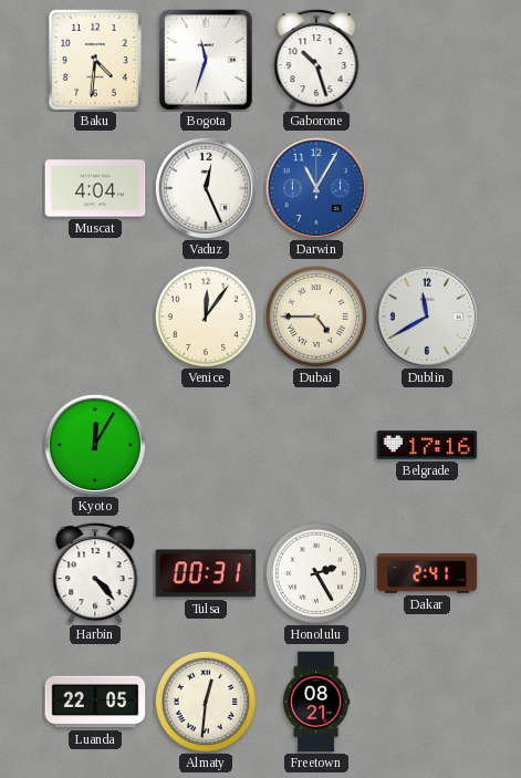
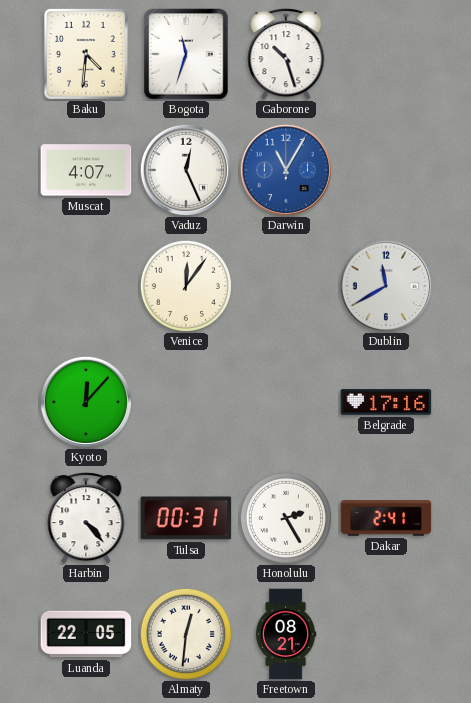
Muscat: 4:04 -> 4:07 (86, 170)
Dubai: 4:45 -> none (316, 317)
Kyoto: 12:05 -> 12:07 (86, 402)
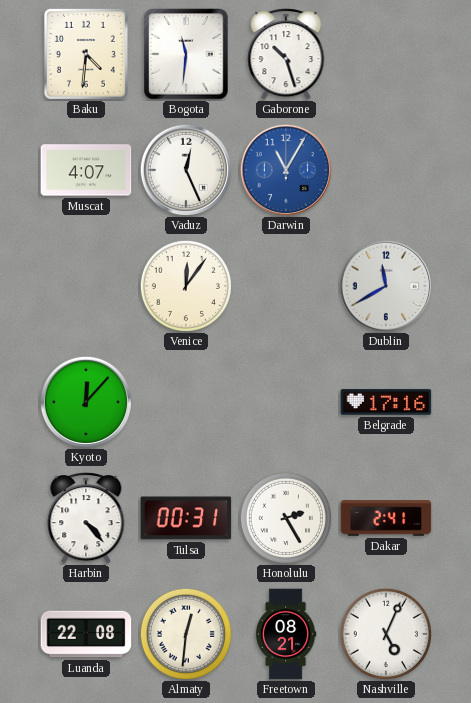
Bogota: 11:33 -> 11:31 (186, 54)
Luanda: 22:05 -> 22:08 (86, 634)
Nashville: none -> 5:04 (386, 634)
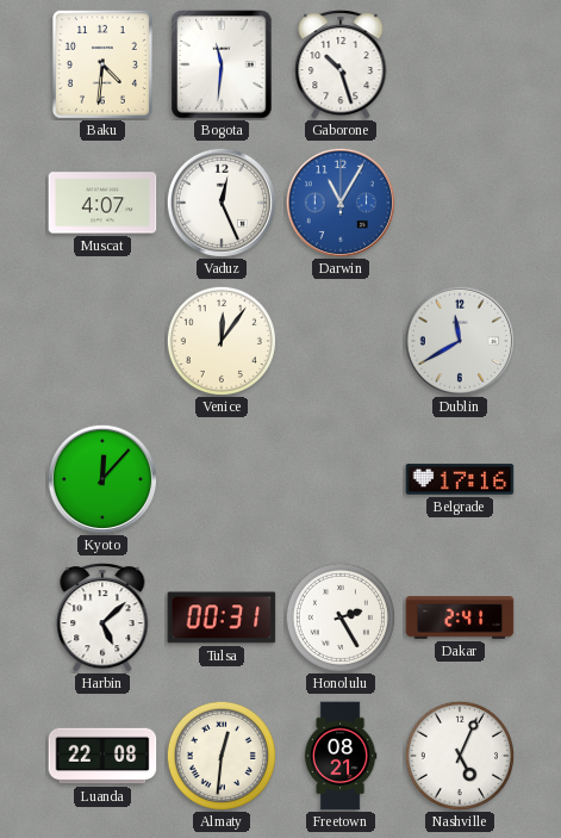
Harbin: 4:23 -> 5:08 (102, 617)
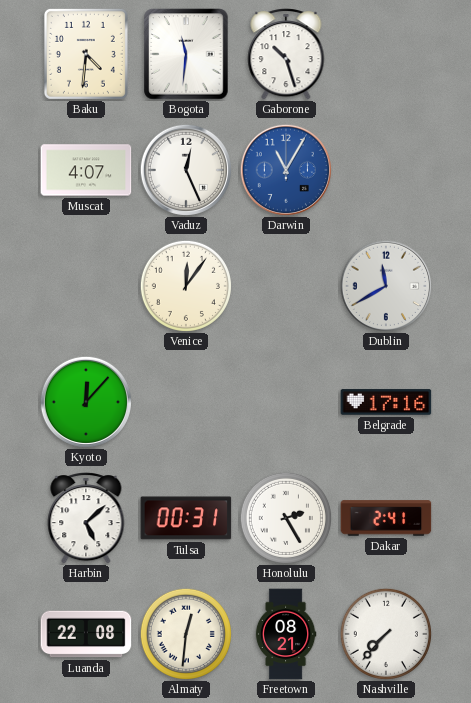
Nashville: 5:04 -> 7:37 (386, 634)
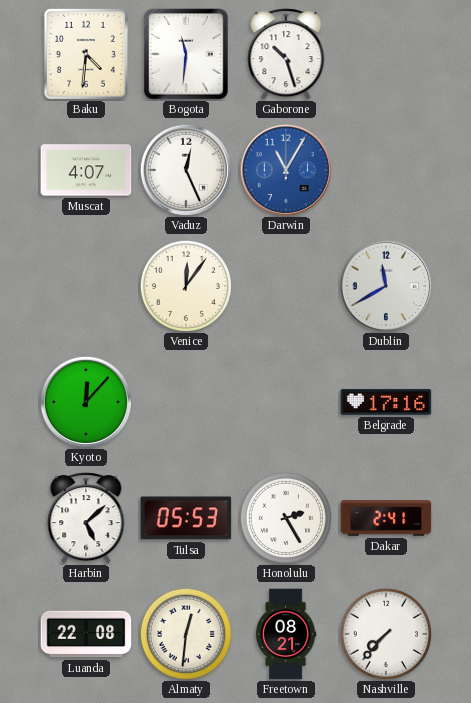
Tulsa: 00:31 -> 05:53 (186, 518)
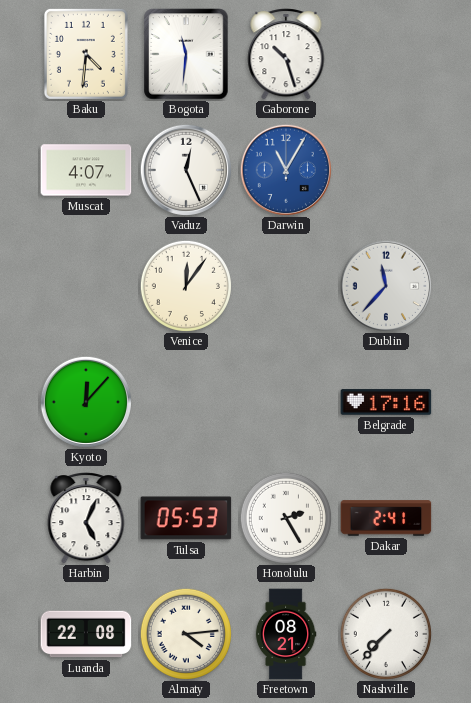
Dublin: 11:40 -> 11:37 (386, 286)
Harbin: 5:08 -> 5:04 (86, 518)
Almaty: 12:31 -> 4:14 (186, 634)
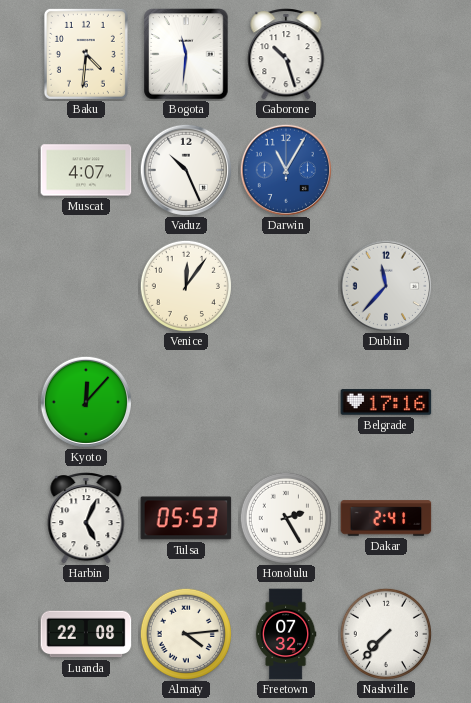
Vaduz: 12:26 -> 10:26 (186, 170)
Freetown: 08:21 -> 07:32 (286, 634)
